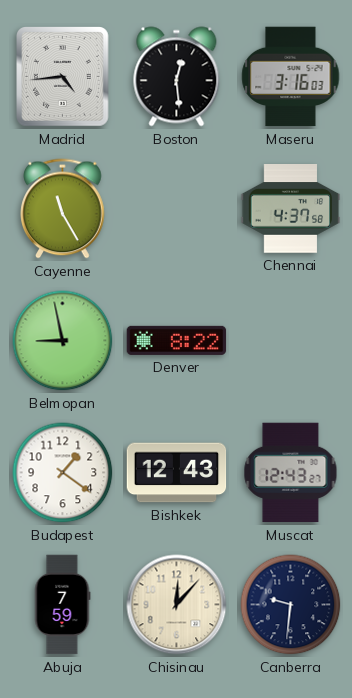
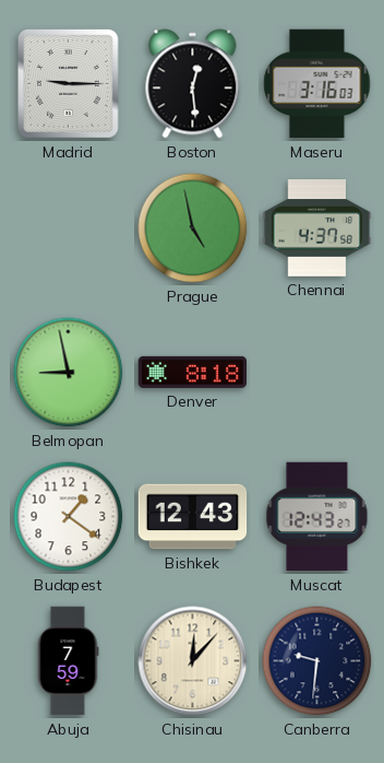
Madrid: 4:44 -> 9:15 (69, 84)
Cayenne: 11:25 -> none (63, 209)
Prague: none -> 4:58 (193, 228)
Denver: 8:22 -> 8:18 (193, 372)
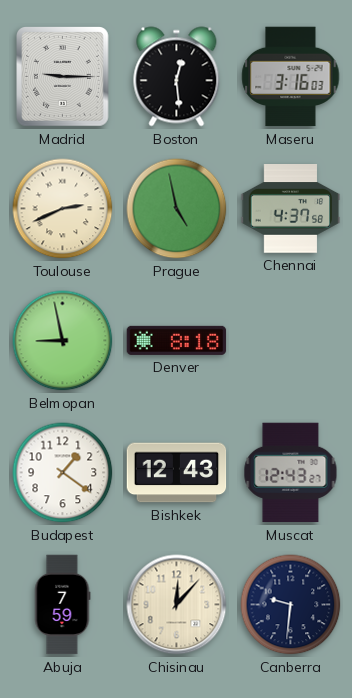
Toulouse: none -> 2:41 (63, 209)
